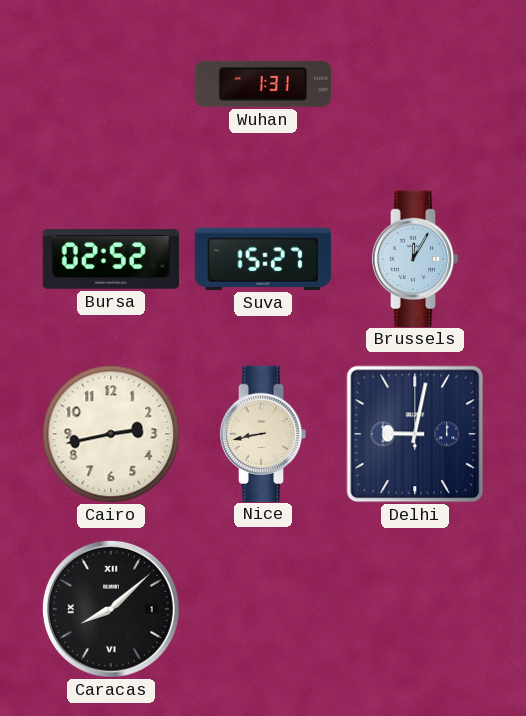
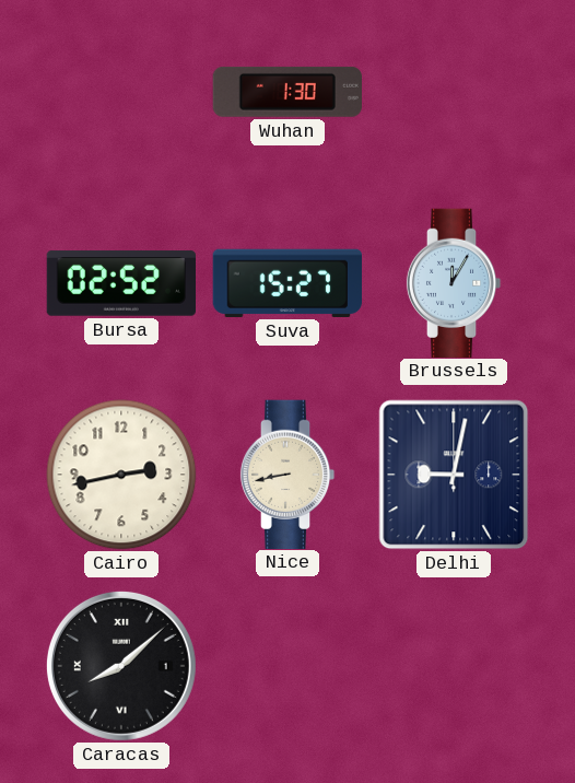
Wuhan: 1:31 -> 1:30 (287, 92)
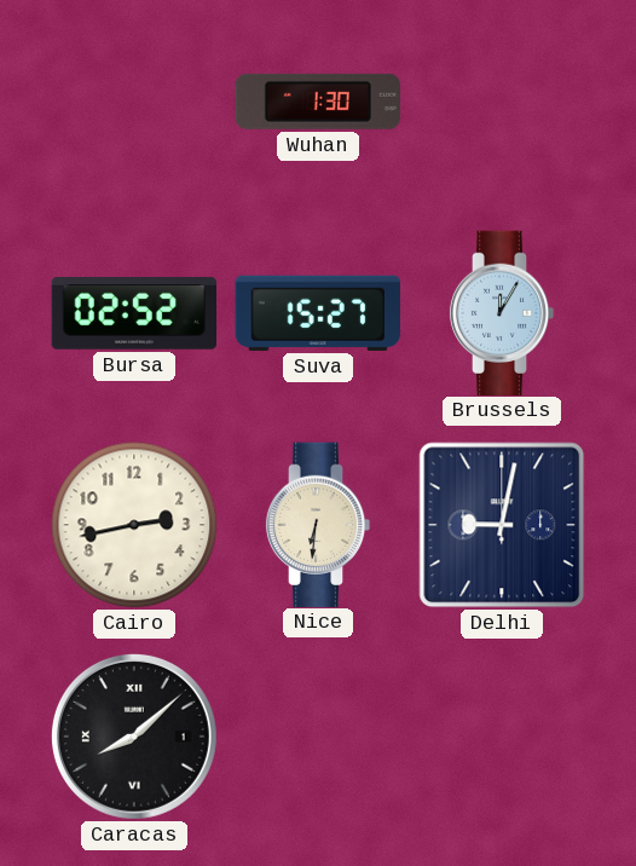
Nice: 8:43 -> 6:31 (318, 524)
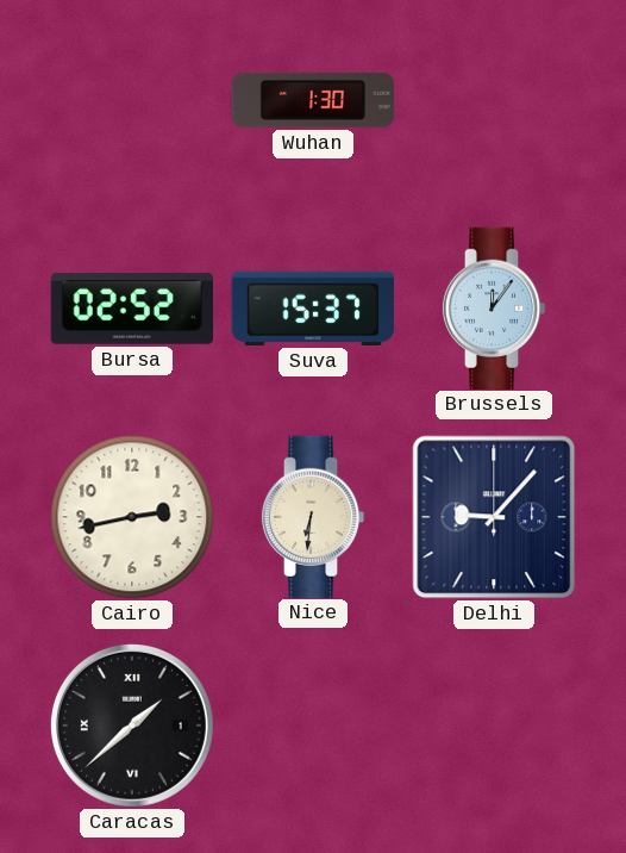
Suva: 15:27 -> 15:37 (313, 309)
Brussels: 12:05 -> 12:06 (494, 307)
Delhi: 9:02 -> 9:07 (494, 517)
Caracas: 8:08 -> 1:38 (132, 726)
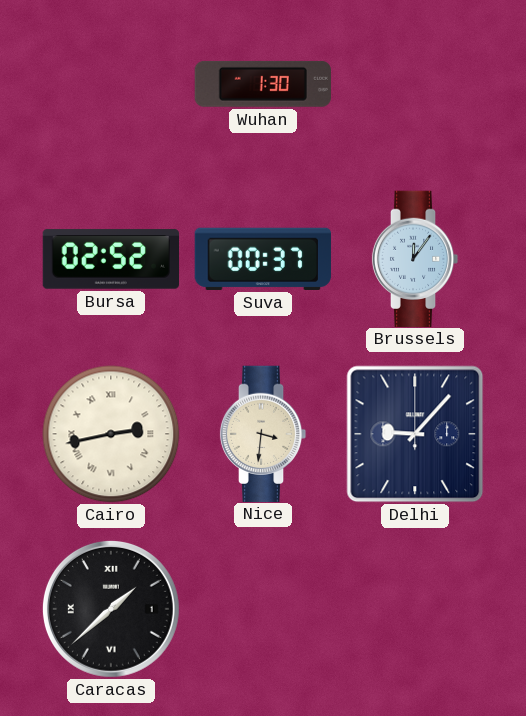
Suva: 15:37 -> 00:37 (263, 259)
Cairo numerals: Arabic -> Roman (111, 434)
Nice: 6:31 -> 3:31 (263, 433)
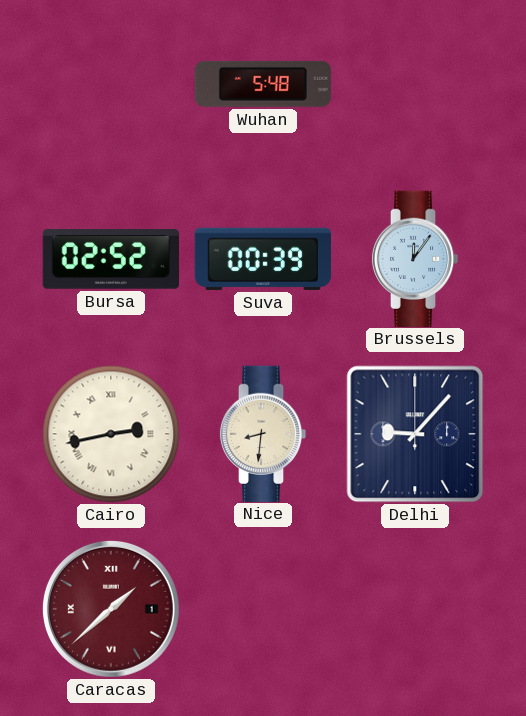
Wuhan: 1:30 -> 5:48 (263, 84)
Suva: 00:37 -> 00:39 (263, 259)
Nice: 3:31 -> 8:31 (263, 433)
Caracas dial: black -> burgundy (111, 609)
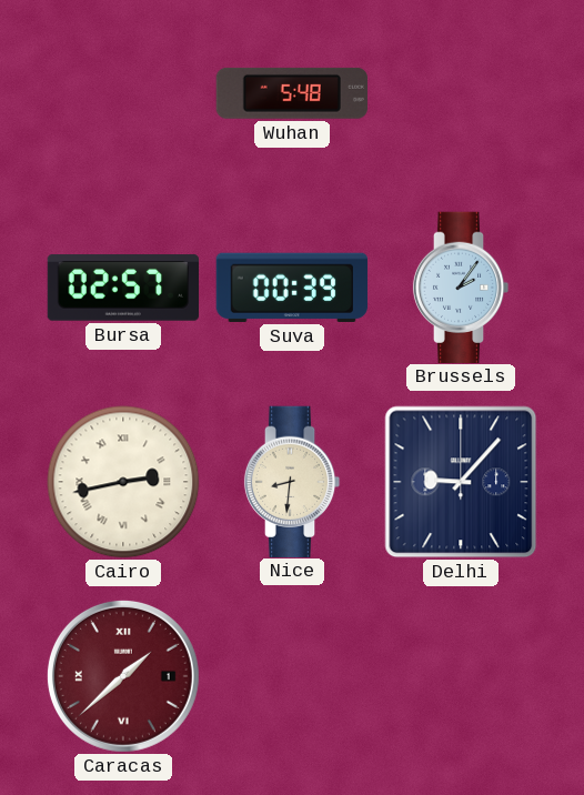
Bursa: 02:52 -> 02:57 (122, 288)
Brussels: 12:06 -> 2:06 (461, 286)
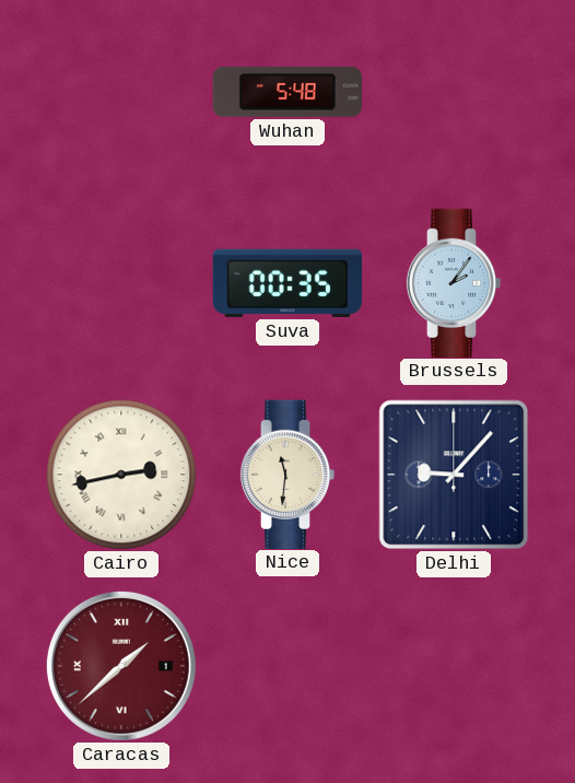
Bursa: 02:57 -> none (122, 288)
Suva: 00:39 -> 00:35 (287, 283)
Nice: 8:31 -> 11:31 (287, 474)
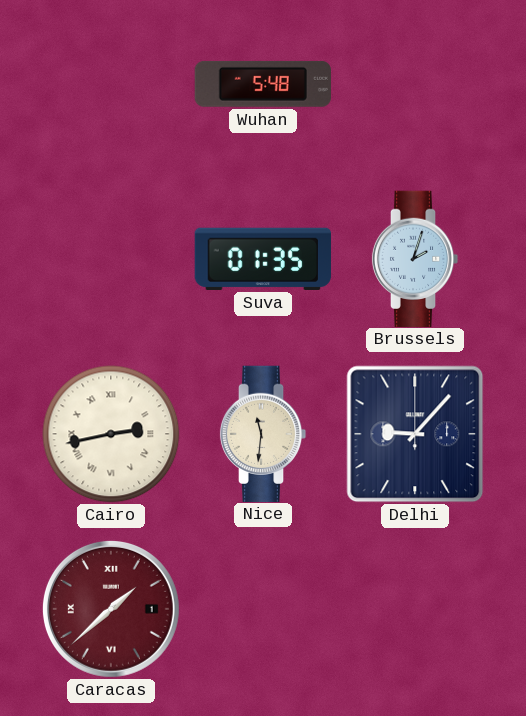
Suva: 00:35 -> 01:35 (263, 259)
Brussels: 2:06 -> 2:03 (415, 258)
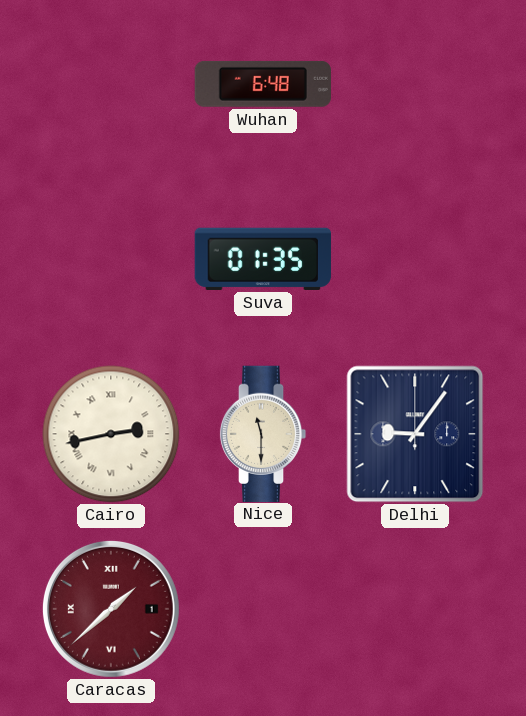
Wuhan: 5:48 -> 6:48 (263, 84)
Brussels: 2:03 -> none (415, 258)
Nice: 11:31 -> 11:30 (263, 433)
Delhi: 9:07 -> 9:06 (415, 434)
